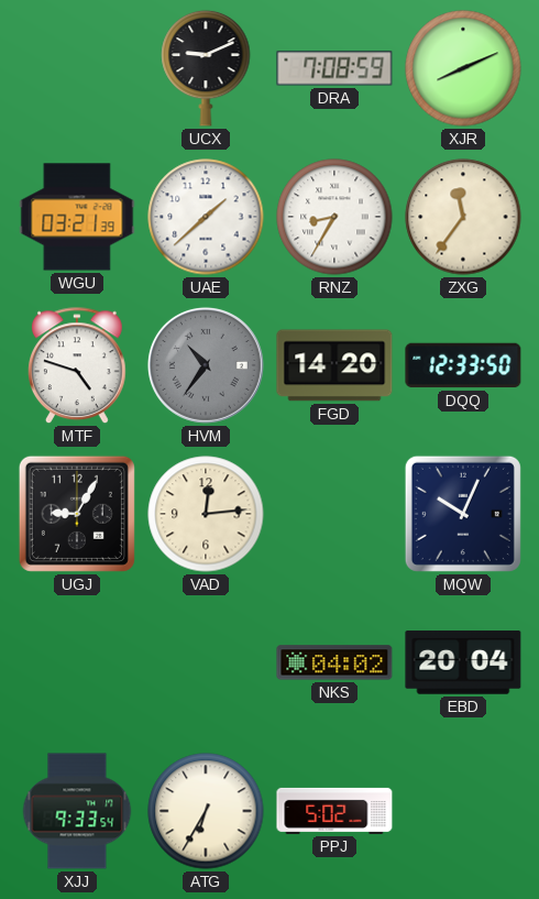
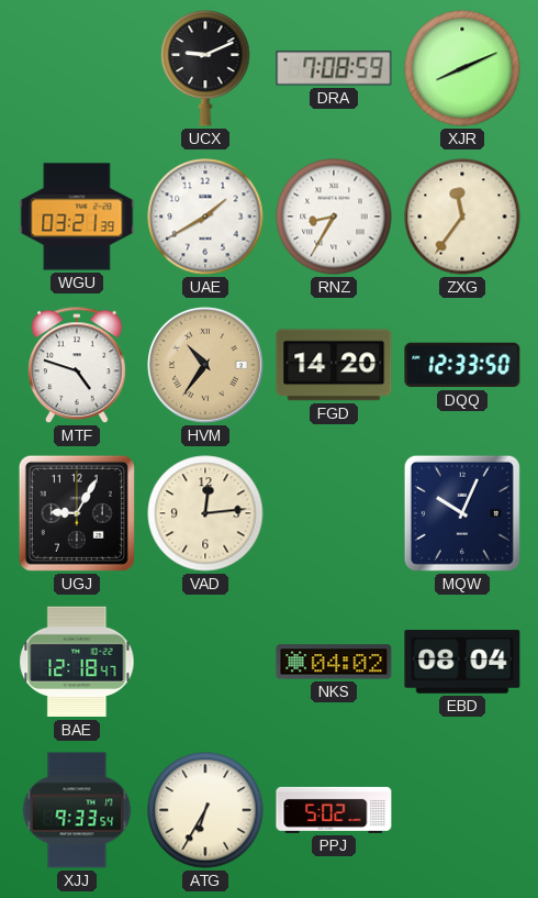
UAE: 1:38 -> 1:40 (205, 217)
HVM dial: grey -> champagne (205, 365)
BAE: none -> 12:18 (77, 662)
EBD: 20:04 -> 08:04 (462, 662)
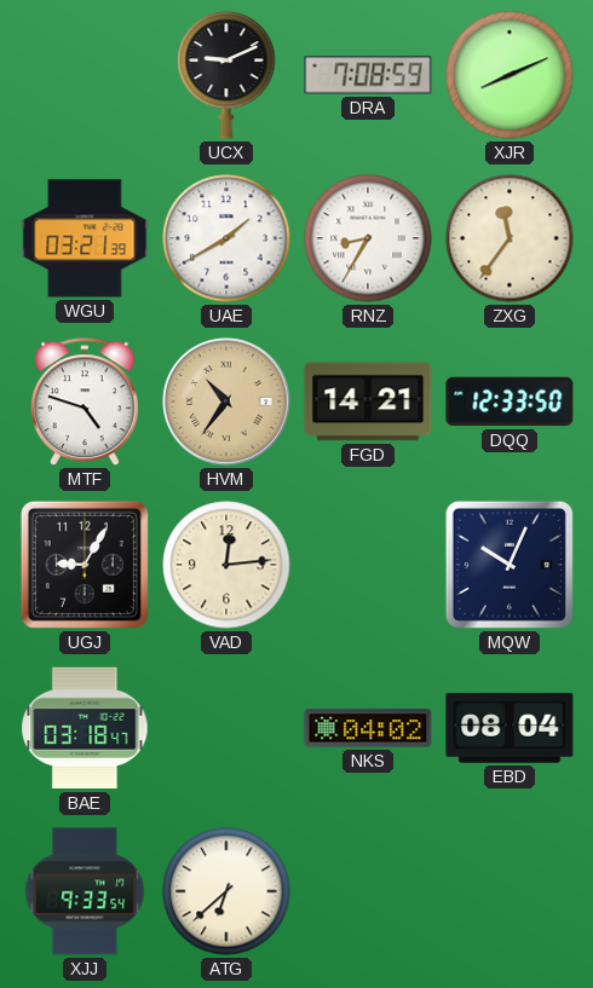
FGD: 14:20 -> 14:21 (368, 401)
BAE: 12:18 -> 03:18 (85, 728)
ATG: 6:35 -> 6:38 (226, 891)
PPJ: 5:02 -> none (334, 810)
